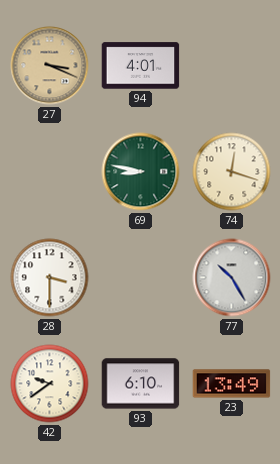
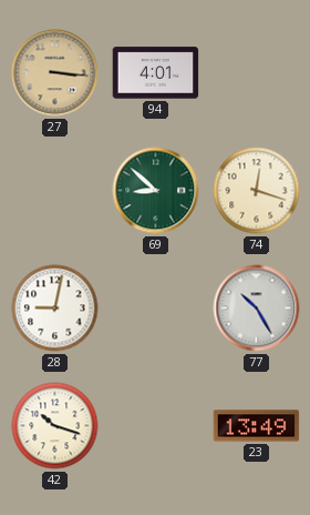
27: 3:19 -> 3:16 (55, 73)
69: 8:47 -> 8:52 (156, 191)
28: 3:30 -> 9:02 (55, 309)
42: 9:39 -> 10:18 (55, 426)
93: 6:10 -> none (141, 384)
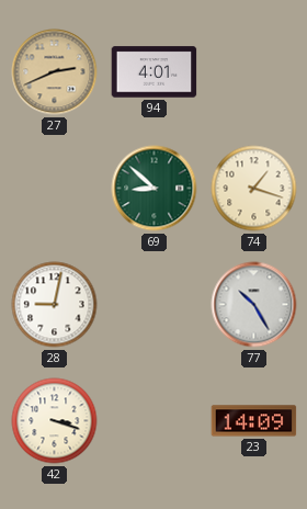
27: 3:16 -> 2:41 (55, 72)
74: 12:18 -> 1:18 (254, 189)
42: 10:18 -> 3:18 (55, 421)
23: 13:49 -> 14:09 (254, 421)
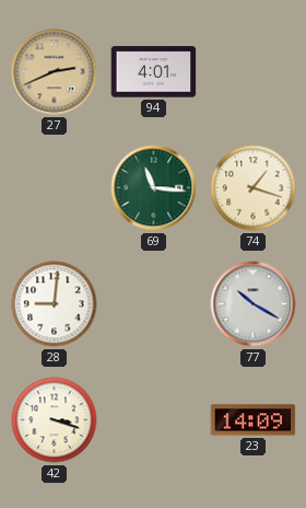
69: 8:52 -> 11:16 (154, 188)
28: 9:02 -> 9:01 (55, 304)
77: 10:25 -> 10:20 (254, 304)
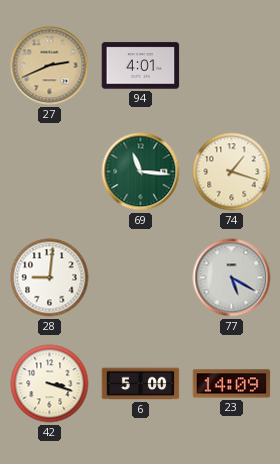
77: 10:20 -> 5:20 (232, 278)
6: none -> 5:00 (141, 384)
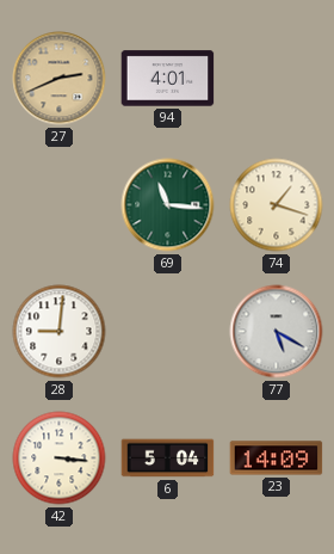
42: 3:18 -> 3:16 (60, 458)
6: 5:00 -> 5:04 (168, 458)
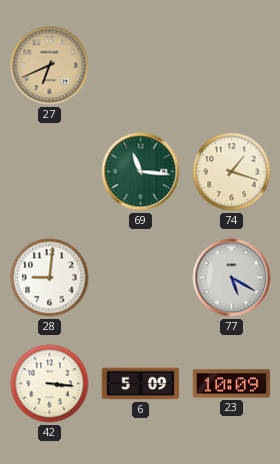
27: 2:41 -> 6:41 (50, 66)
94: 4:01 -> none (168, 79)
6: 5:04 -> 5:09 (141, 384)
23: 14:09 -> 10:09 (232, 384)
